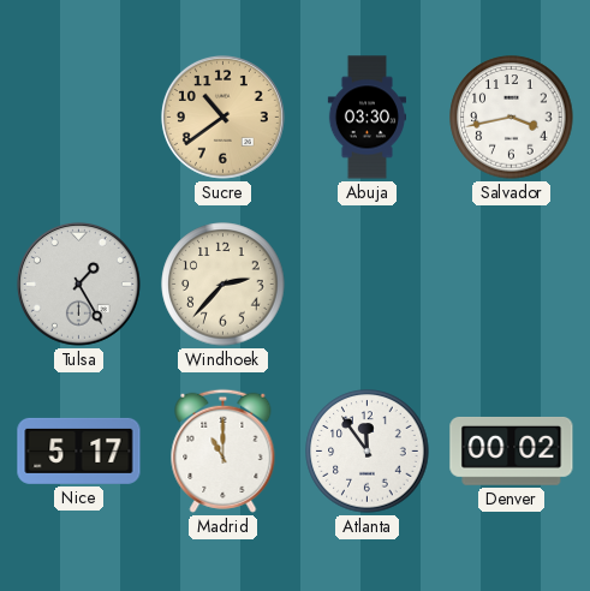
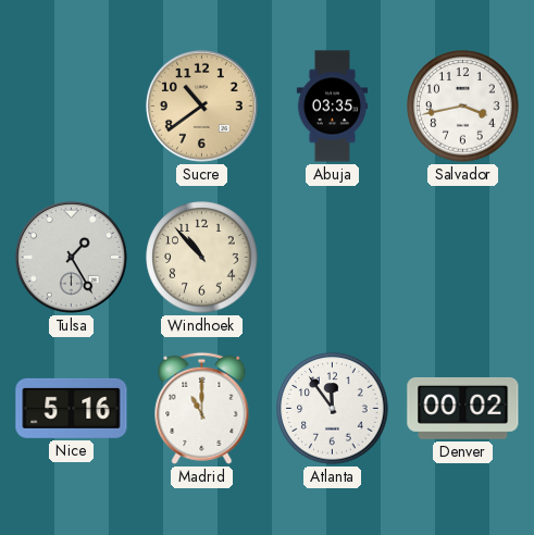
Abuja: 03:30 -> 03:35 (332, 107)
Windhoek: 2:37 -> 10:53 (202, 258)
Nice: 5:17 -> 5:16 (72, 408)
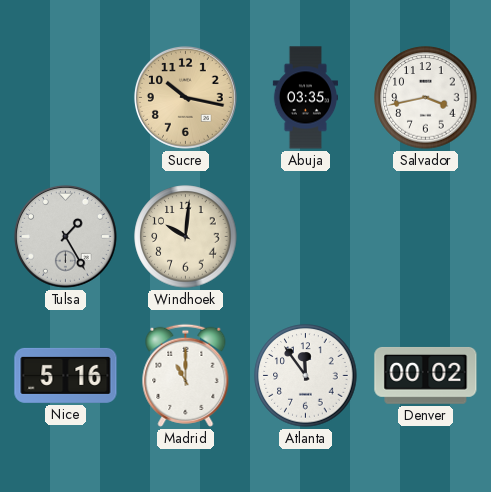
Sucre: 10:39 -> 10:17 (185, 97)
Windhoek: 10:53 -> 10:01 (186, 237)
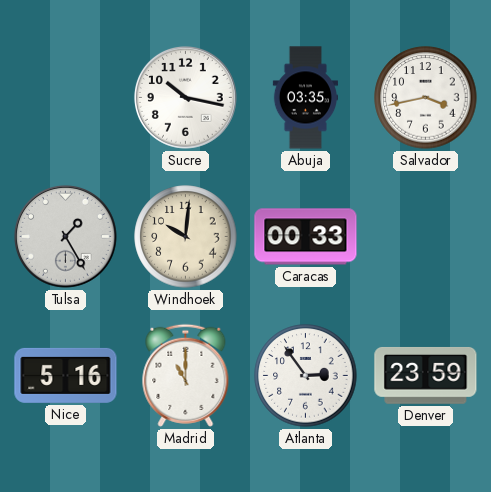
Sucre dial: champagne -> white (185, 97)
Caracas: none -> 00:33 (306, 237)
Atlanta: 11:54 -> 2:54 (306, 376)
Denver: 00:02 -> 23:59 (426, 375)
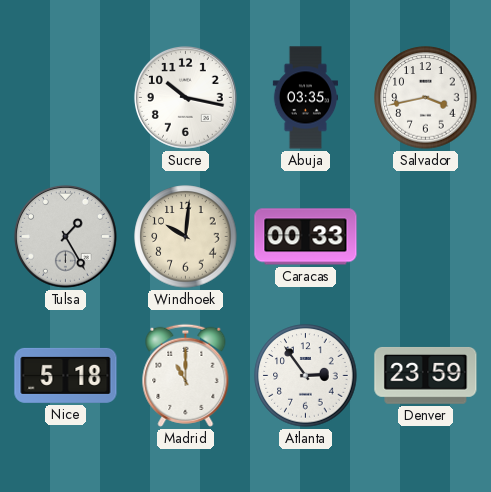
Nice: 5:16 -> 5:18 (66, 375)
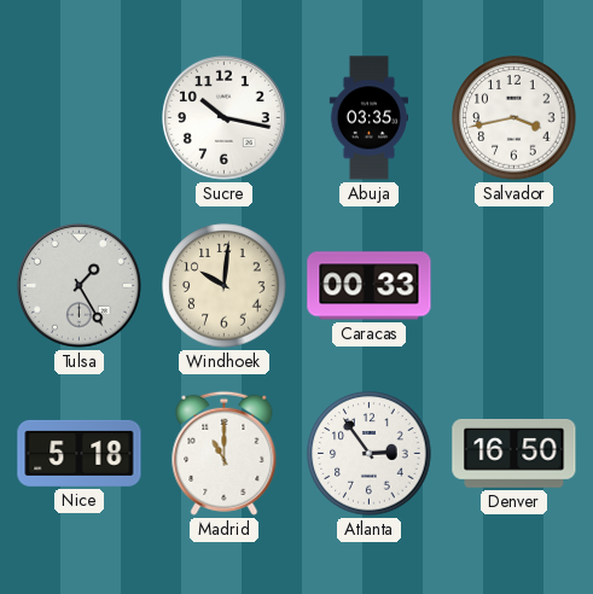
Denver: 23:59 -> 16:50 (514, 453)
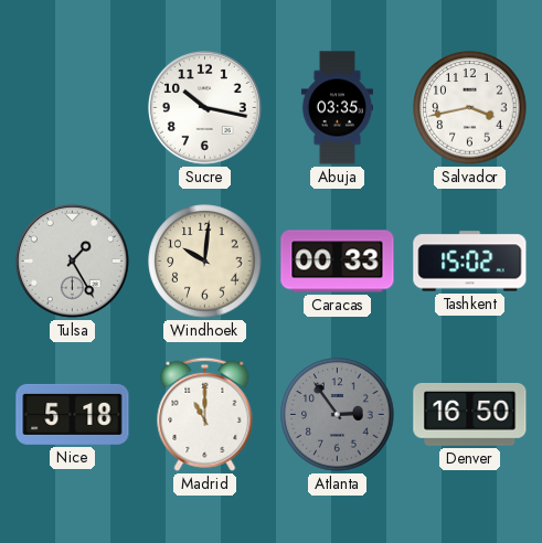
Tashkent: none -> 15:02 (470, 262)
Atlanta dial: white -> grey (338, 415)
